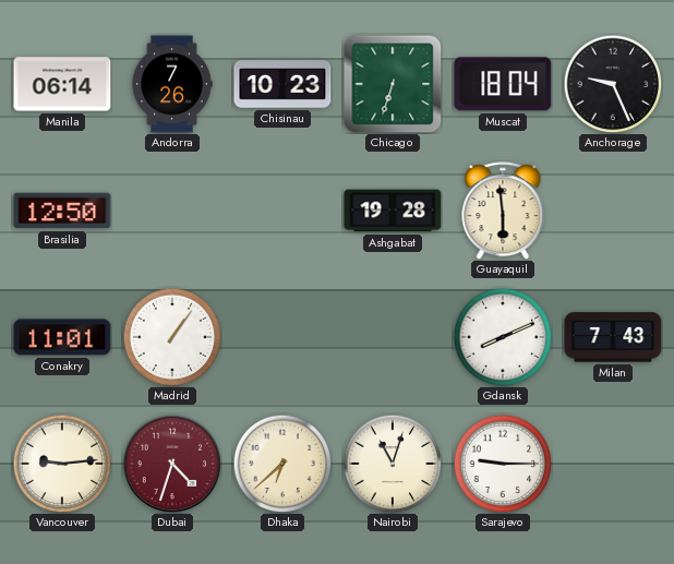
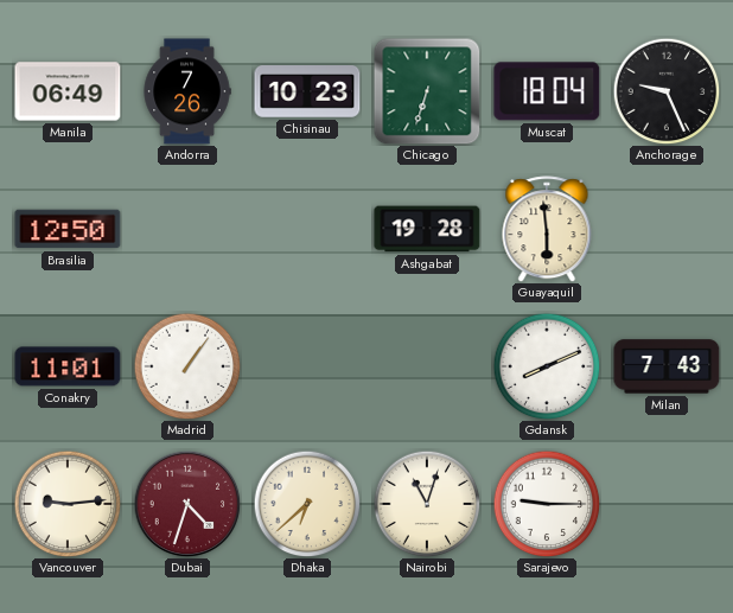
Manila: 06:14 -> 06:49 (68, 91)
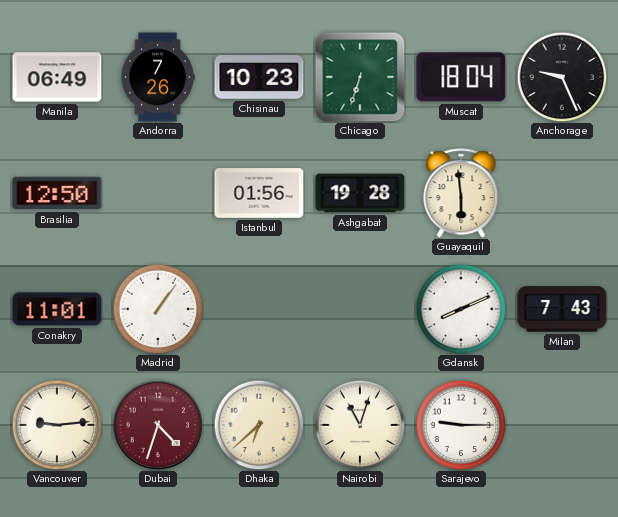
Istanbul: none -> 01:56 (259, 193)
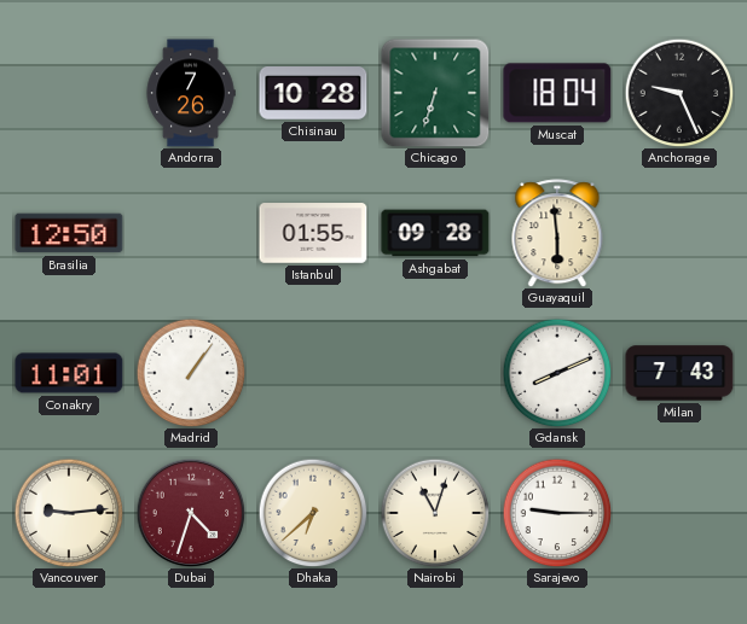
Manila: 06:49 -> none (57, 77)
Chisinau: 10:23 -> 10:28 (313, 94)
Istanbul: 01:56 -> 01:55 (313, 233)
Ashgabat: 19:28 -> 09:28 (435, 233)
